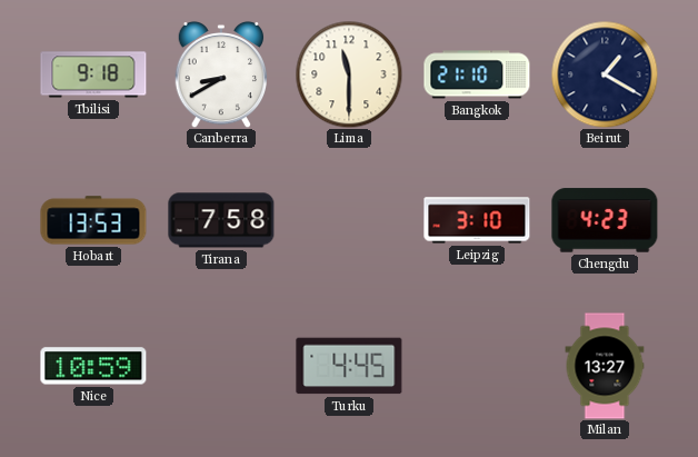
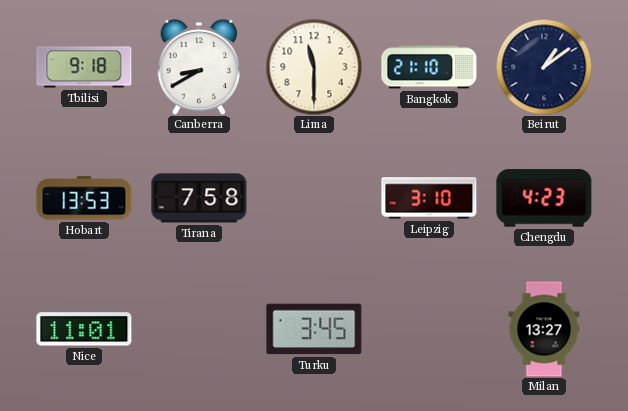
Beirut: 1:20 -> 1:09 (544, 67)
Nice: 10:59 -> 11:01 (84, 329)
Turku: 4:45 -> 3:45 (314, 329)
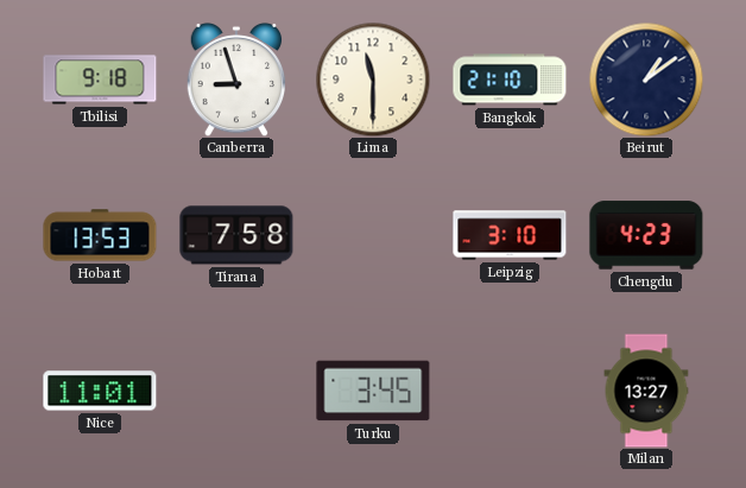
Canberra: 8:40 -> 8:57 (236, 80)
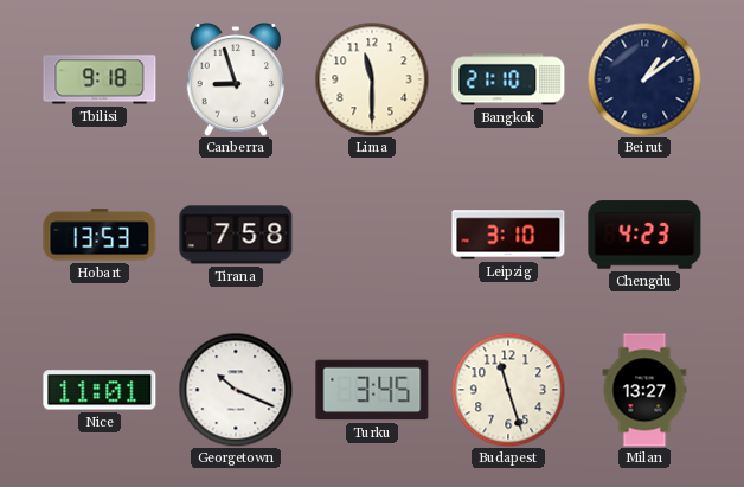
Georgetown: none -> 10:19 (236, 390)
Budapest: none -> 11:27 (508, 390)
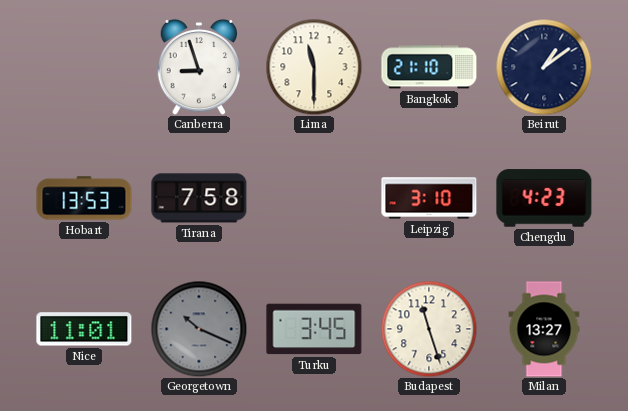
Tbilisi: 9:18 -> none (100, 79)
Georgetown dial: white -> grey (199, 329)
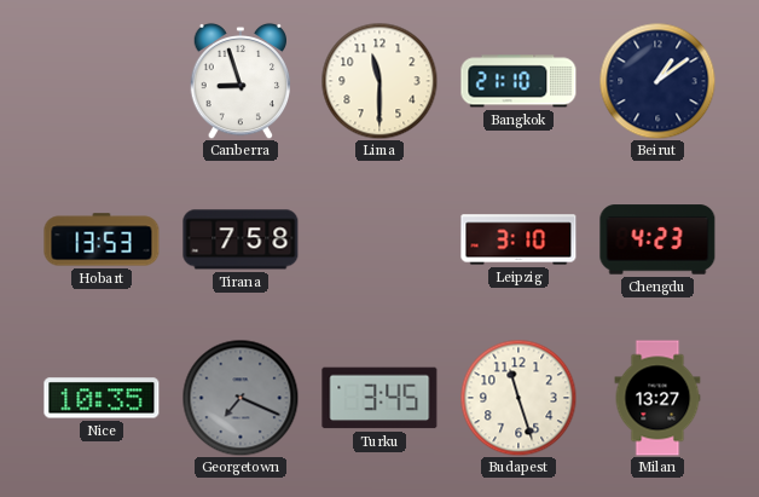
Nice: 11:01 -> 10:35 (102, 398)
Georgetown: 10:19 -> 7:19 (241, 398)
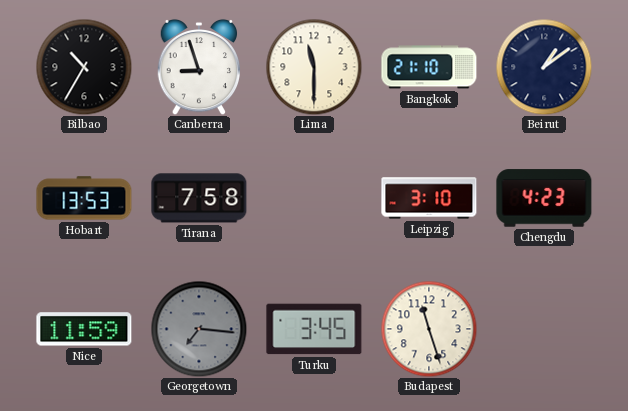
Bilbao: none -> 10:35 (84, 67)
Nice: 10:35 -> 11:59 (84, 329)
Georgetown: 7:19 -> 7:16 (199, 329)
Milan: 13:27 -> none (657, 398)
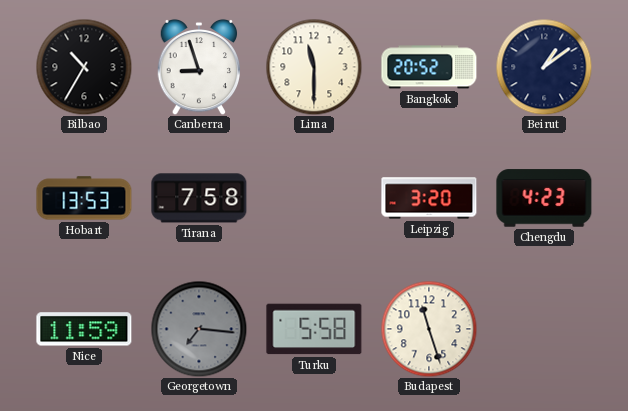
Bangkok: 21:10 -> 20:52 (429, 67)
Leipzig: 3:10 -> 3:20 (429, 198)
Turku: 3:45 -> 5:58 (314, 329)
